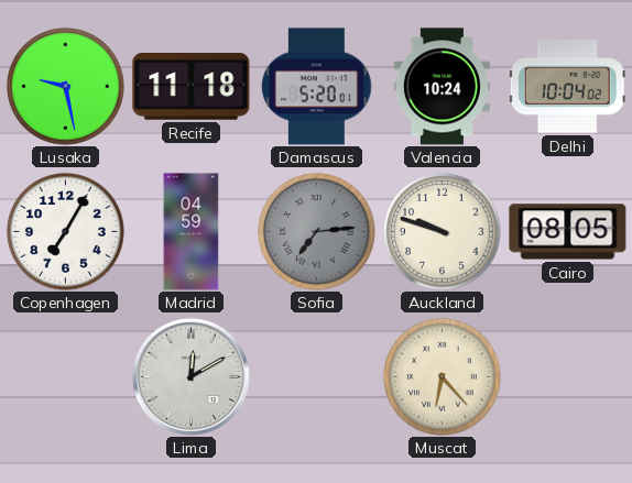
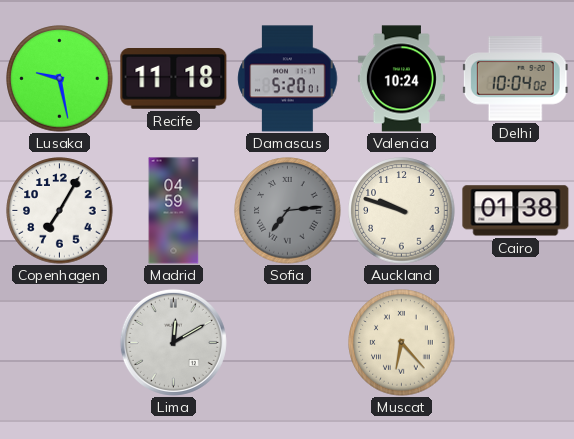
Cairo: 08:05 -> 01:38 (516, 211)
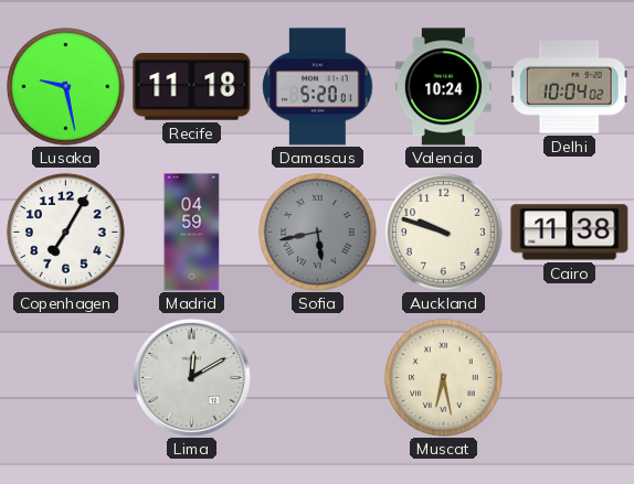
Sofia: 7:14 -> 5:43 (318, 233)
Cairo: 01:38 -> 11:38 (570, 233)
Muscat: 6:23 -> 6:28 (444, 378)
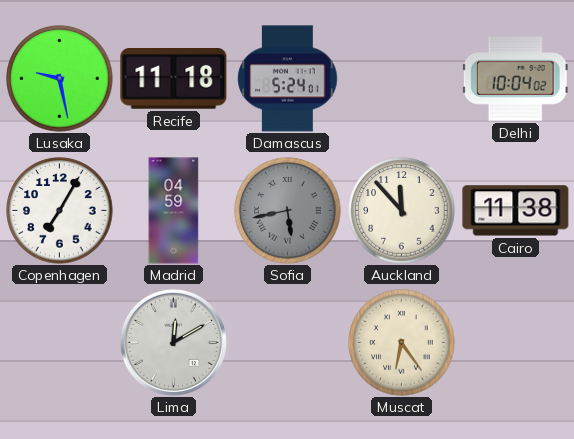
Damascus: 5:20 -> 5:24 (288, 79)
Valencia: 10:24 -> none (443, 87)
Auckland: 9:48 -> 11:53 (402, 211)
Muscat: 6:28 -> 6:24 (402, 343)
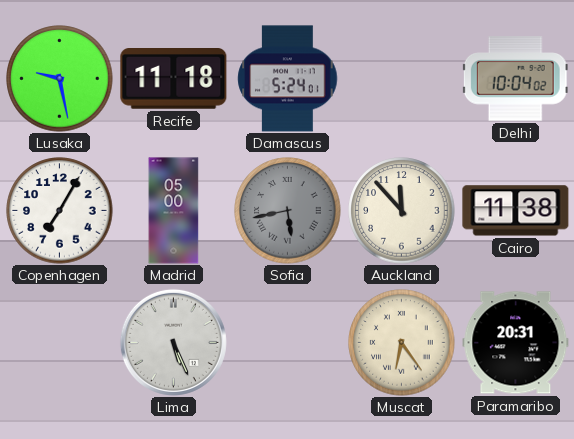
Madrid: 04:59 -> 05:00 (174, 211)
Lima: 12:10 -> 5:26 (173, 342)
Paramaribo: none -> 20:31 (516, 343)
